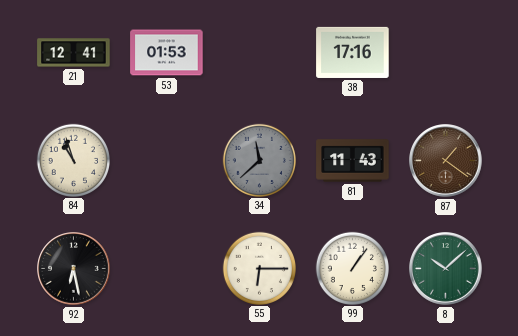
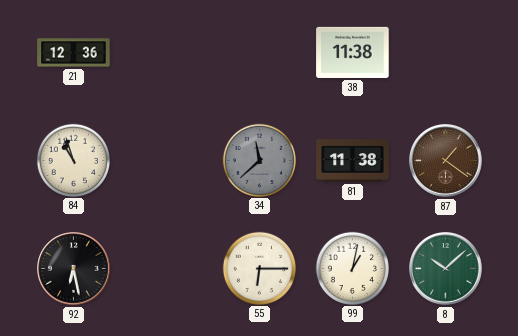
21: 12:41 -> 12:36 (74, 53)
53: 01:53 -> none (167, 53)
38: 17:16 -> 11:38 (353, 52)
81: 11:43 -> 11:38 (353, 161)
99: 1:06 -> 1:02 (352, 268)
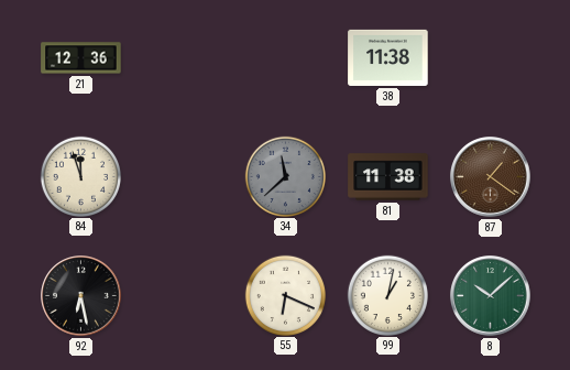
84: 10:57 -> 11:57 (80, 176)
55: 6:15 -> 6:19 (285, 295)
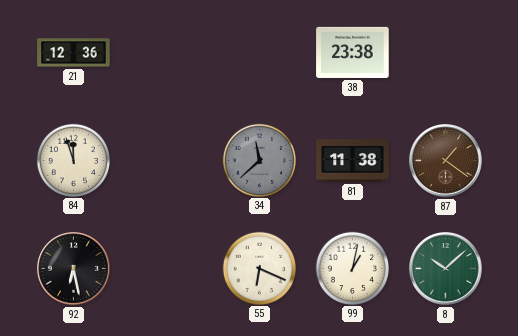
38: 11:38 -> 23:38 (353, 52)
